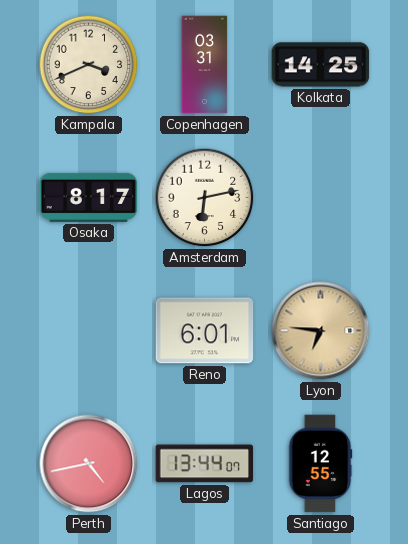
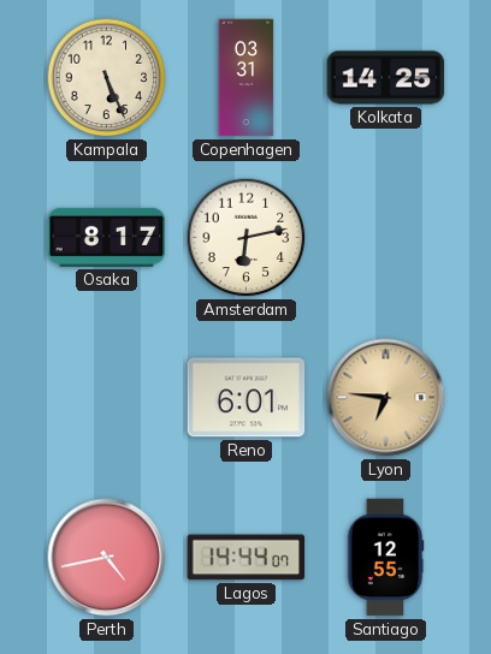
Kampala: 3:41 -> 5:26 (107, 78)
Lagos: 13:44 -> 14:44 (247, 558)
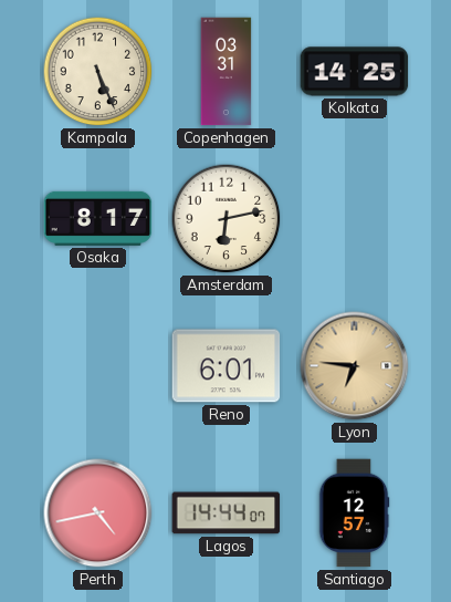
Santiago: 12:55 -> 12:57 (354, 513)
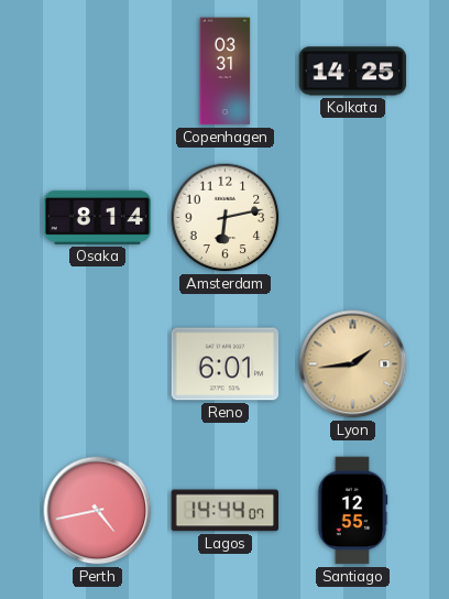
Kampala: 5:26 -> none (98, 72)
Osaka: 8:17 -> 8:14 (98, 217)
Lyon: 6:46 -> 1:44 (353, 364)
Santiago: 12:57 -> 12:55 (352, 511)
